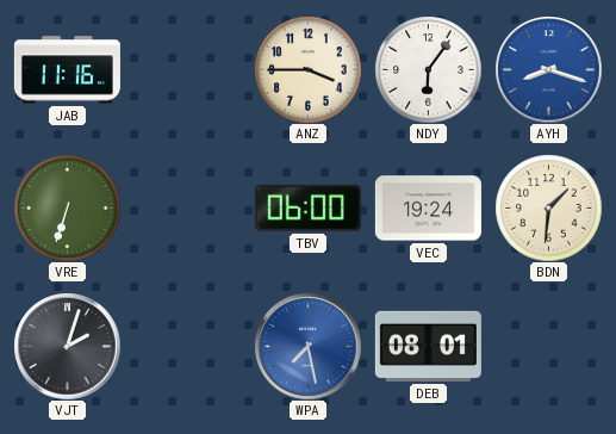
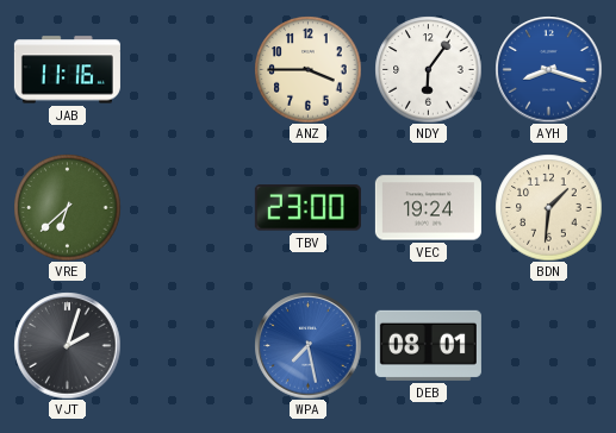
VRE: 6:33 -> 6:38 (67, 207)
TBV: 06:00 -> 23:00 (307, 208)
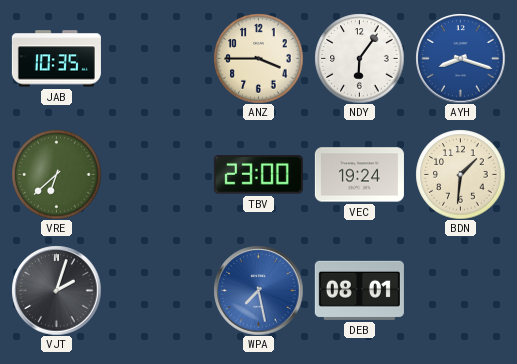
JAB: 11:16 -> 10:35 (56, 59)
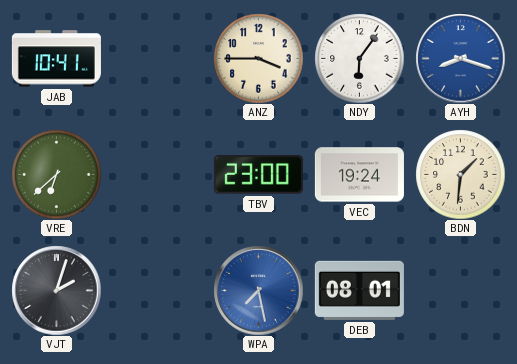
JAB: 10:35 -> 10:41 (56, 59)
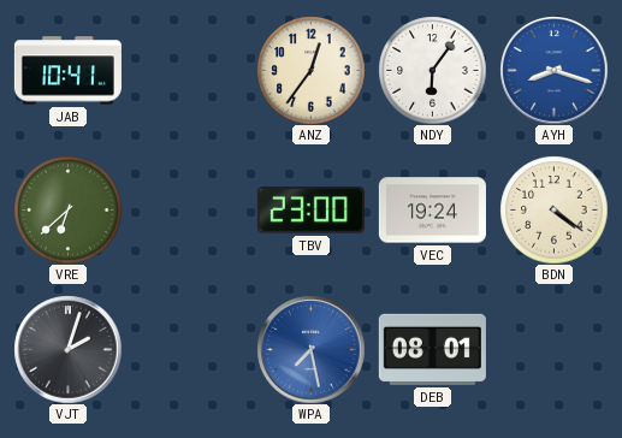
ANZ: 3:45 -> 12:36 (310, 70)
BDN: 1:31 -> 4:21 (553, 209)
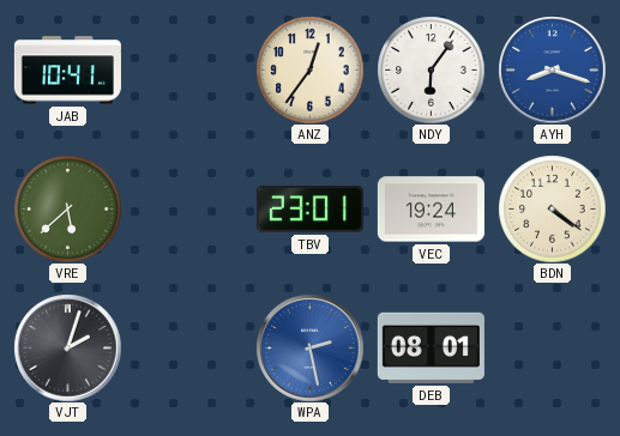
VRE: 6:38 -> 5:38 (67, 208)
TBV: 23:00 -> 23:01 (309, 210)
WPA: 7:28 -> 2:28 (309, 347)
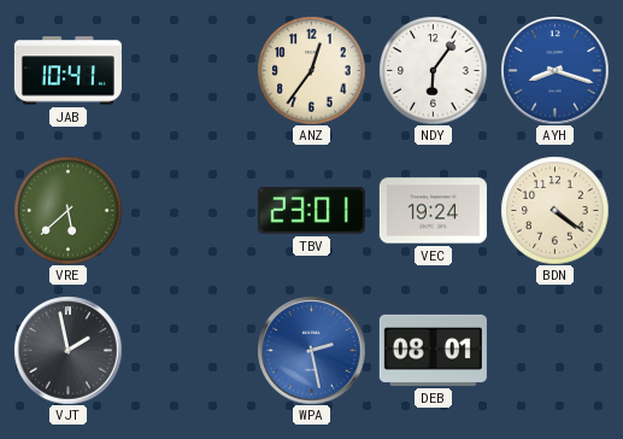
VJT: 2:03 -> 1:58 (67, 350)
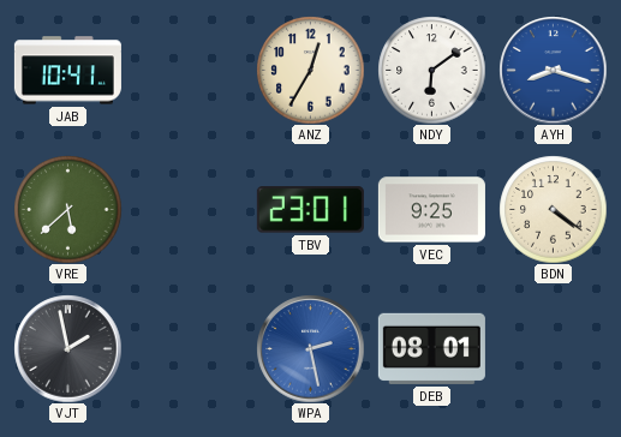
ANZ: 12:36 -> 12:35 (310, 70)
NDY: 6:06 -> 6:09 (431, 70)
VEC: 19:24 -> 9:25 (431, 210)
